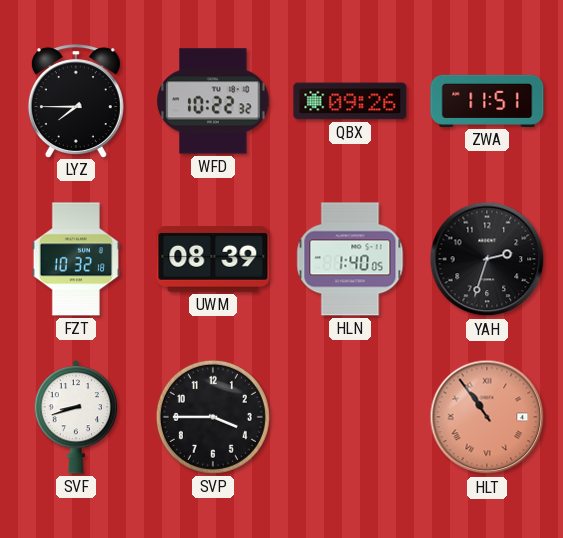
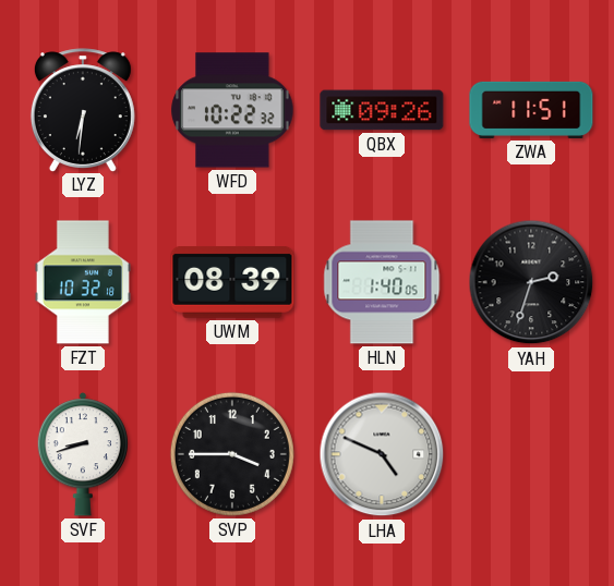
LYZ: 7:45 -> 6:31 (83, 110)
LHA: none -> 4:49 (382, 454)
HLT: 10:54 -> none (487, 417)
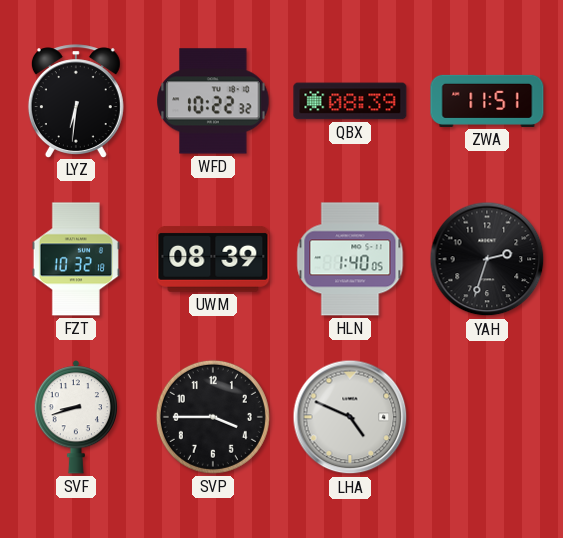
QBX: 09:26 -> 08:39 (350, 101)
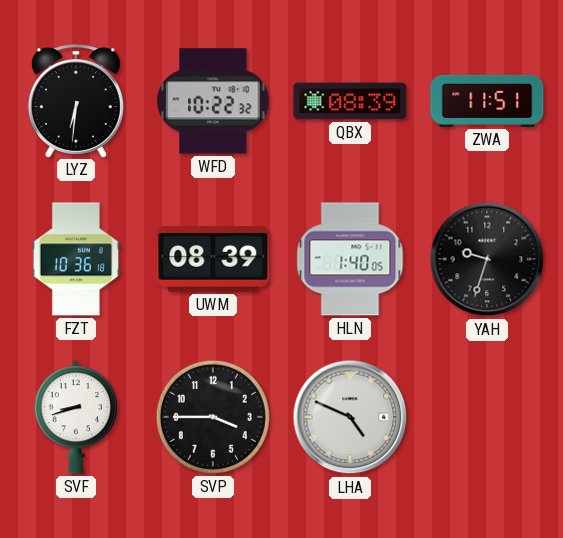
FZT: 10:32 -> 10:36 (76, 259)
YAH: 2:33 -> 9:33 (487, 259)
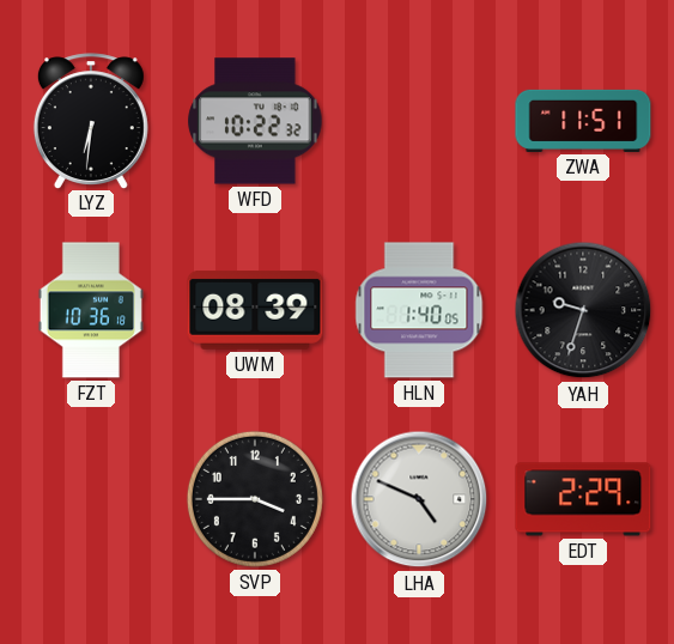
QBX: 08:39 -> none (350, 101)
SVF: 8:42 -> none (75, 417)
EDT: none -> 2:29 (583, 499)
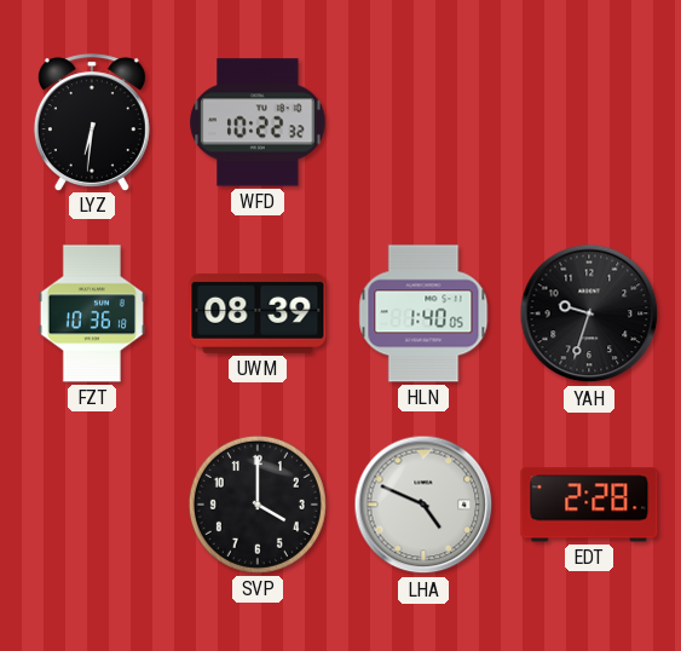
ZWA: 11:51 -> none (583, 121)
SVP: 3:45 -> 4:00 (258, 505)
EDT: 2:29 -> 2:28 (589, 505)
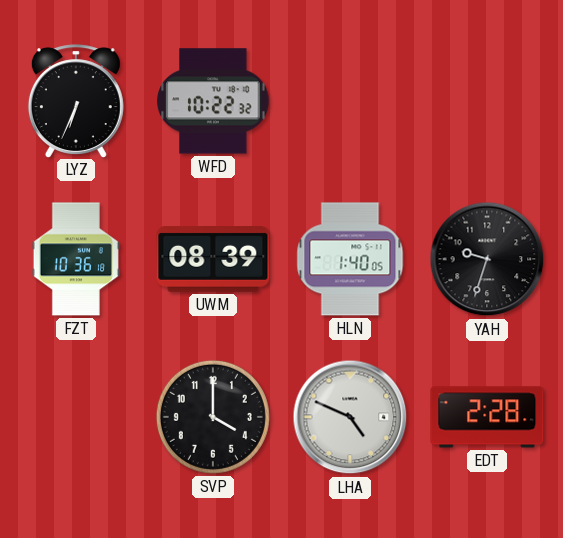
LYZ: 6:31 -> 6:34 (76, 101)
